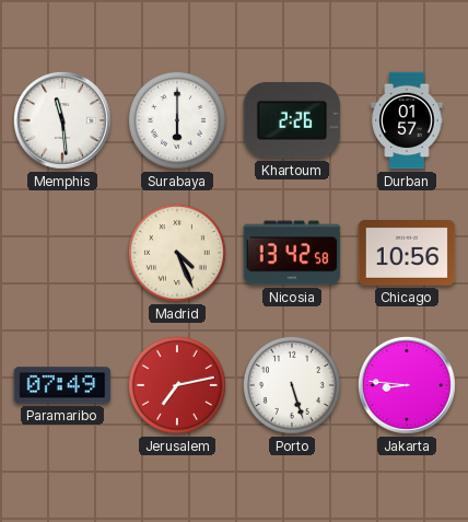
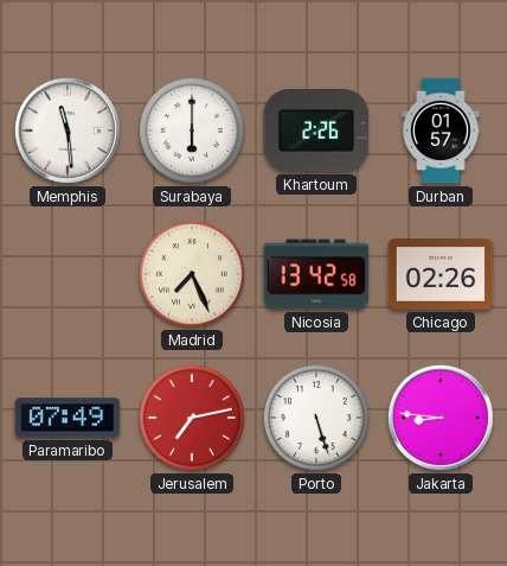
Madrid: 4:26 -> 7:26 (192, 274)
Chicago: 10:56 -> 02:26 (441, 275)
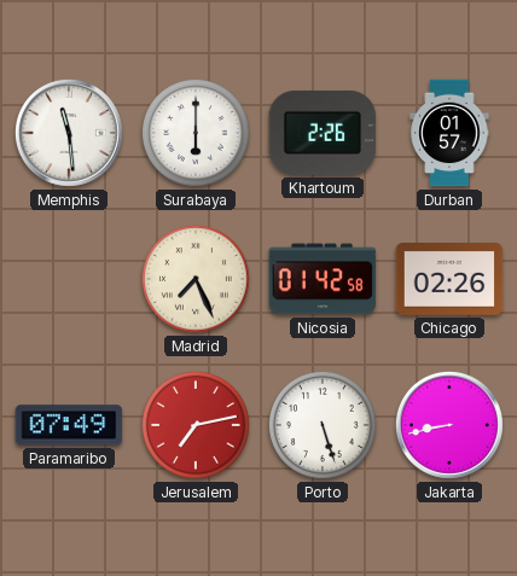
Nicosia: 13:42 -> 01:42 (323, 279)
Jakarta: 8:46 -> 8:43 (449, 425)
